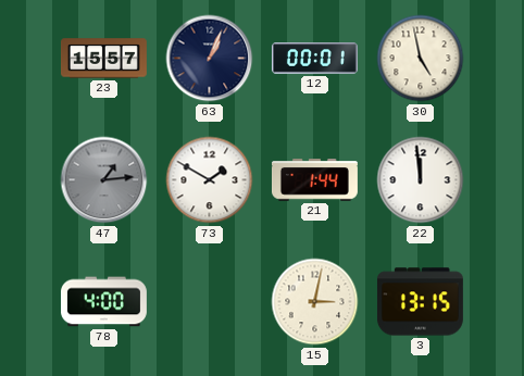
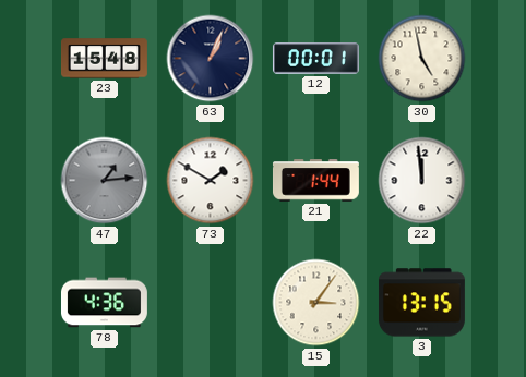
23: 15:57 -> 15:48 (104, 59)
78: 4:00 -> 4:36 (104, 303)
15: 3:02 -> 3:06 (316, 303)
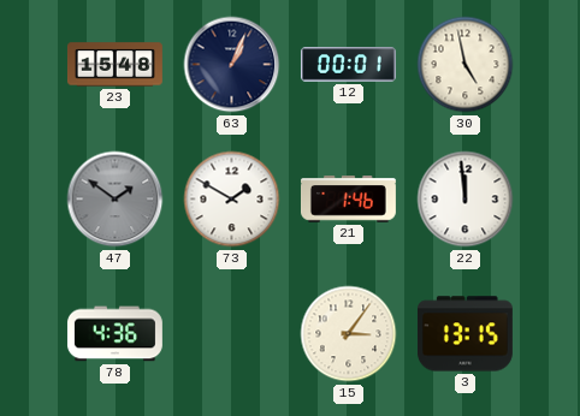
47: 1:14 -> 1:51 (116, 200)
21: 1:44 -> 1:46 (348, 200)
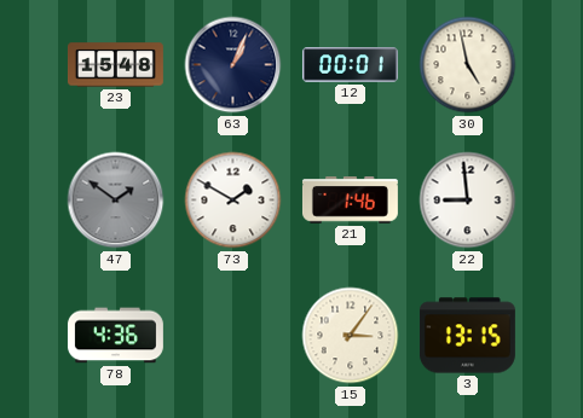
22: 11:59 -> 8:59 (468, 201)
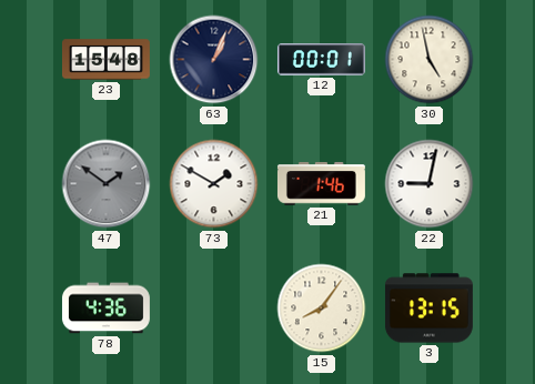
22: 8:59 -> 9:02 (430, 184)
15: 3:06 -> 8:06 (322, 309)
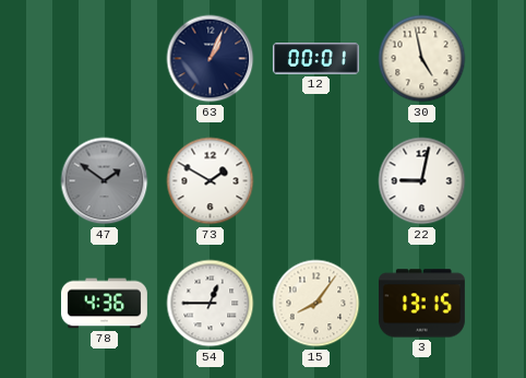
23: 15:48 -> none (105, 60)
21: 1:46 -> none (321, 184)
54: none -> 12:45 (211, 304)
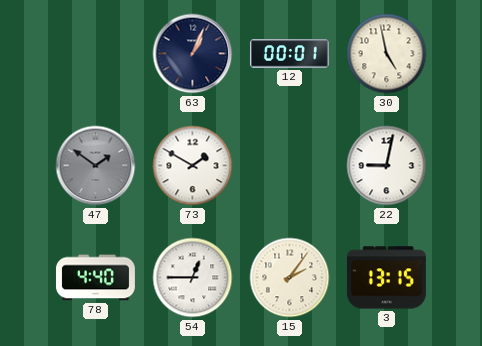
78: 4:36 -> 4:40 (95, 278)
15: 8:06 -> 2:06 (290, 278)
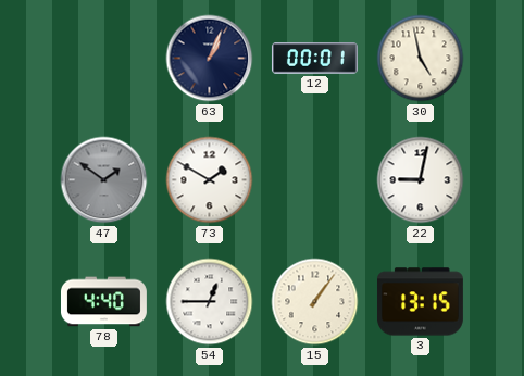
15: 2:06 -> 1:06 (315, 302)
